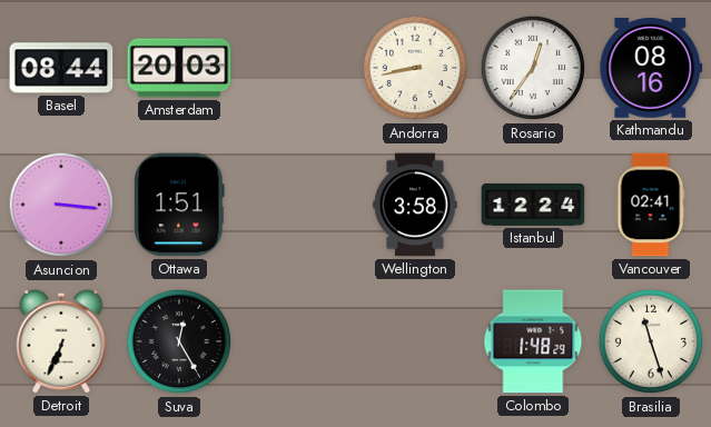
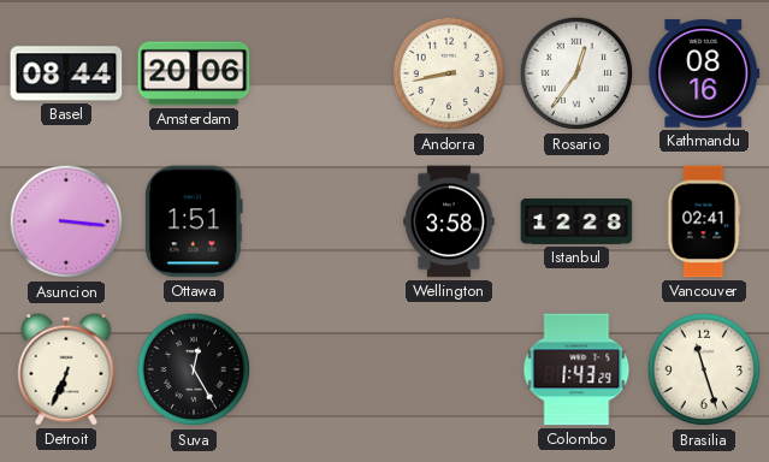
Amsterdam: 20:03 -> 20:06 (194, 73)
Istanbul: 12:24 -> 12:28 (576, 223)
Colombo: 1:48 -> 1:43 (576, 369)
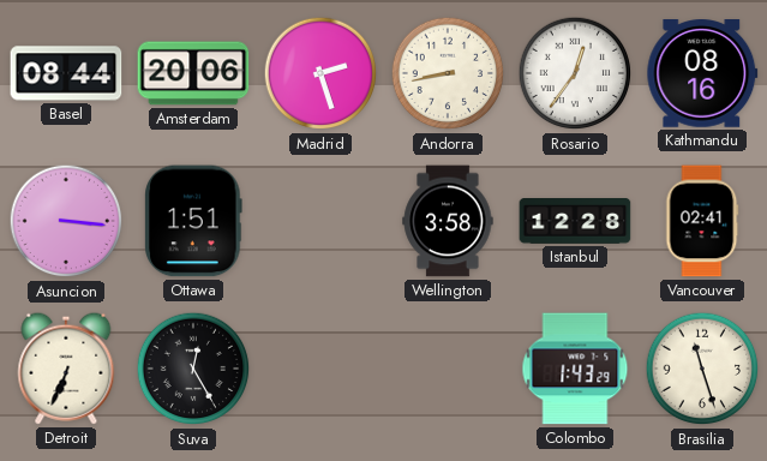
Madrid: none -> 2:27 (320, 73)
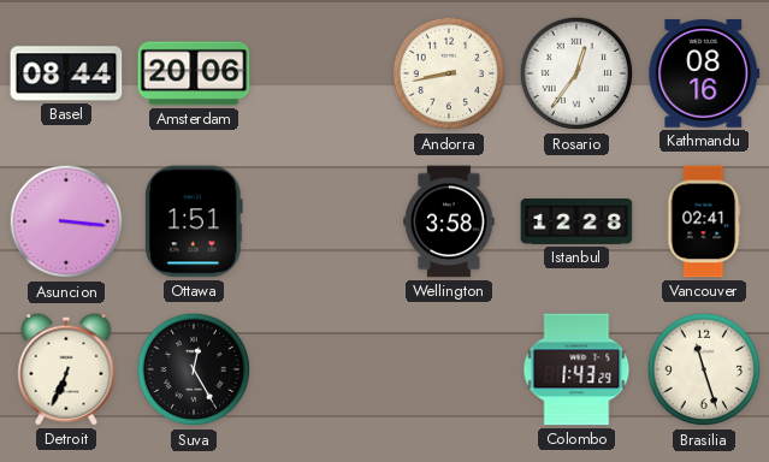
Madrid: 2:27 -> none (320, 73)
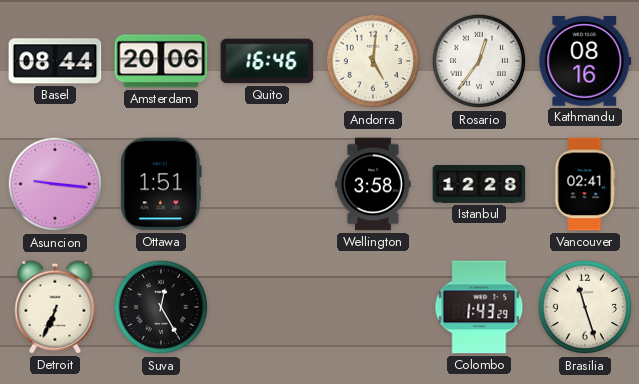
Quito: none -> 16:46 (267, 61)
Andorra: 8:43 -> 5:01 (373, 61)
Asuncion: 3:16 -> 9:16 (55, 184)
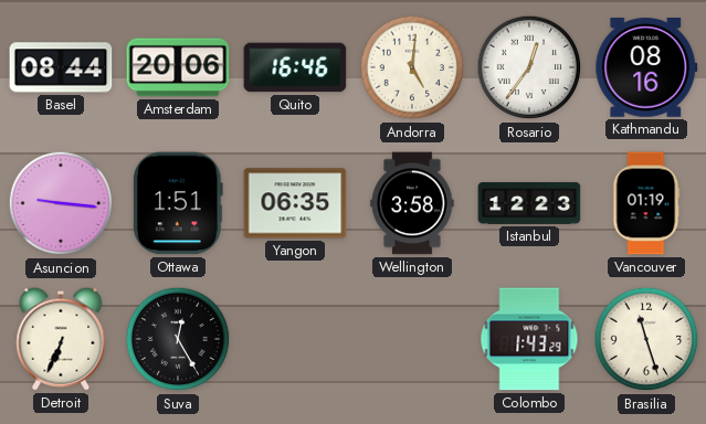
Yangon: none -> 06:35 (295, 203)
Istanbul: 12:28 -> 12:23 (529, 204)
Vancouver: 02:41 -> 01:19 (646, 203)
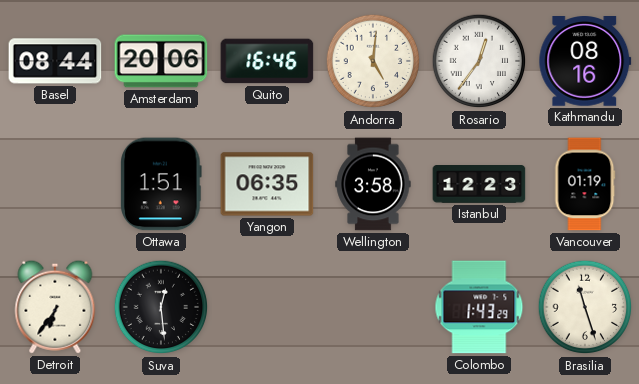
Asuncion: 9:16 -> none (61, 203)
Detroit: 6:34 -> 6:36 (55, 307)
Suva: 12:25 -> 12:29 (161, 307)
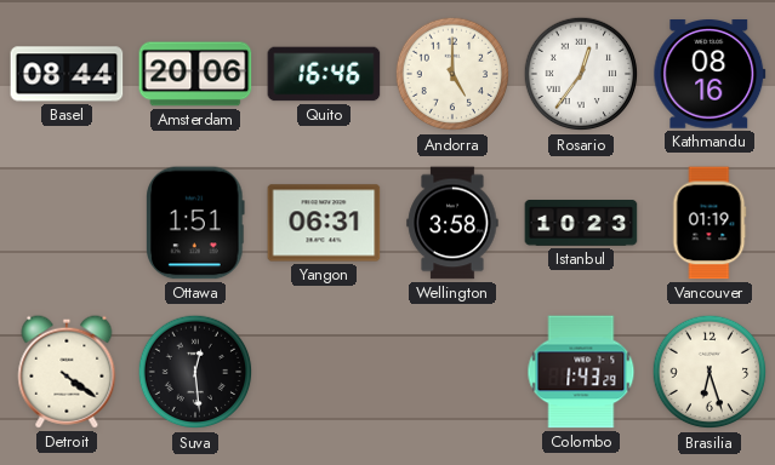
Andorra: 5:01 -> 5:00 (452, 74)
Yangon: 06:35 -> 06:31 (324, 223)
Istanbul: 12:23 -> 10:23 (581, 224)
Detroit: 6:36 -> 4:21 (67, 372)
Brasilia: 11:27 -> 6:27 (710, 372)
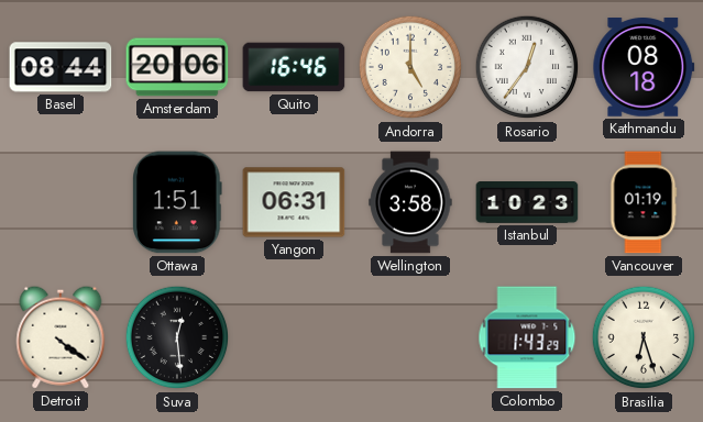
Kathmandu: 08:16 -> 08:18 (644, 68)
